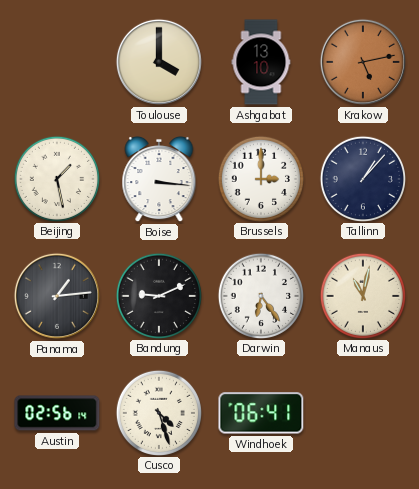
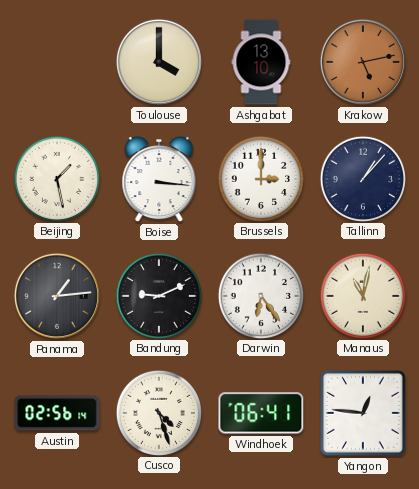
Yangon: none -> 12:46 (363, 413)
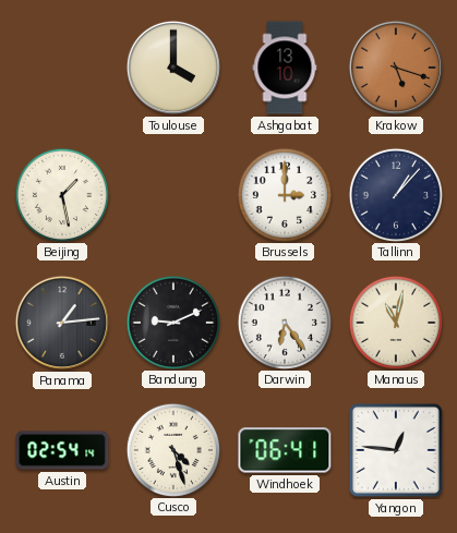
Krakow: 5:13 -> 5:18 (396, 68)
Boise: 3:16 -> none (159, 179)
Austin: 02:56 -> 02:54 (62, 450)
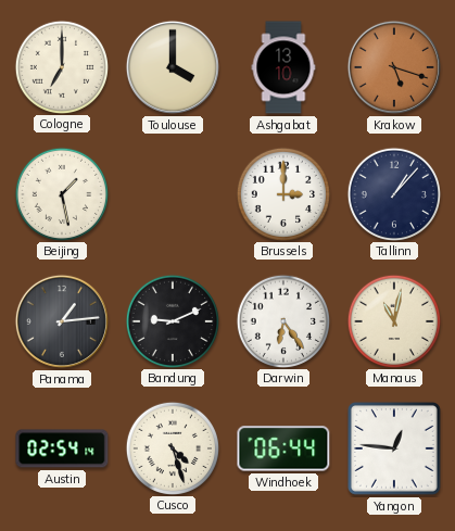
Cologne: none -> 7:00 (61, 66)
Windhoek: 06:41 -> 06:44 (283, 448)
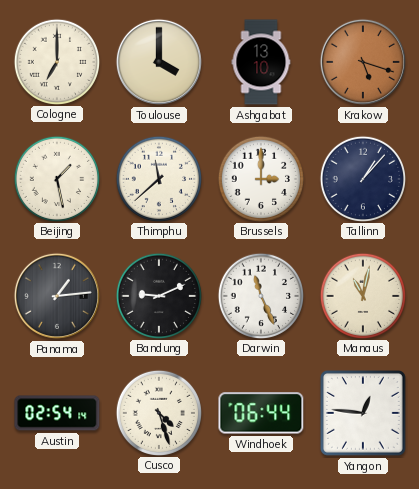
Thimphu: none -> 11:38 (158, 178)
Darwin: 6:24 -> 11:26 (260, 295)
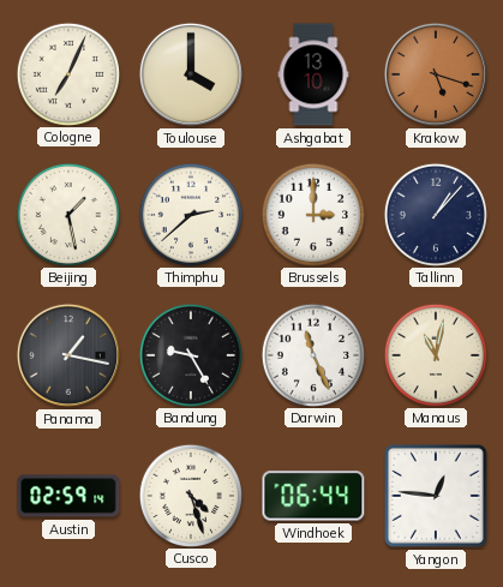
Cologne: 7:00 -> 7:04 (67, 73)
Thimphu: 11:38 -> 2:38 (190, 214)
Panama: 1:14 -> 1:17 (68, 355)
Bandung: 9:11 -> 9:25 (190, 354)
Austin: 02:54 -> 02:59 (68, 496)
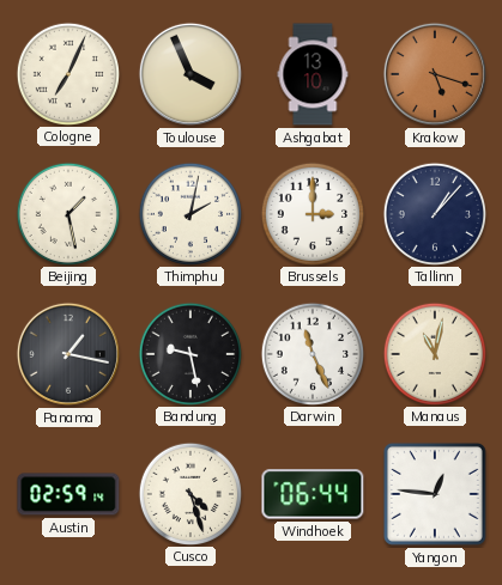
Toulouse: 4:00 -> 3:56 (190, 74)
Thimphu: 2:38 -> 2:02 (189, 213)
Bandung: 9:25 -> 9:28 (189, 353)
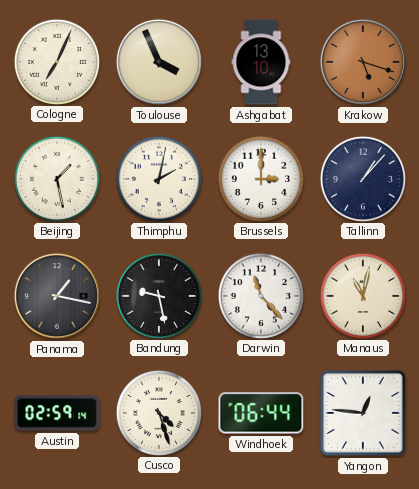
Darwin: 11:26 -> 11:23 (260, 295)
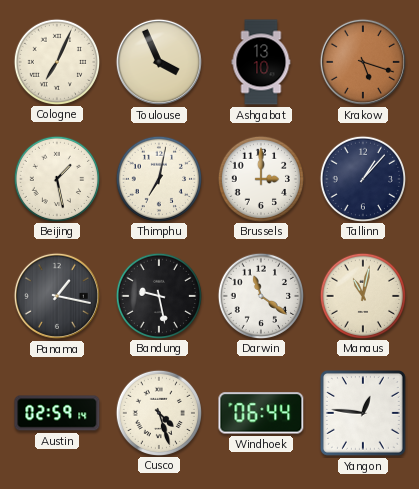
Thimphu: 2:02 -> 7:02 (158, 178)
Darwin: 11:23 -> 11:21 (260, 295)
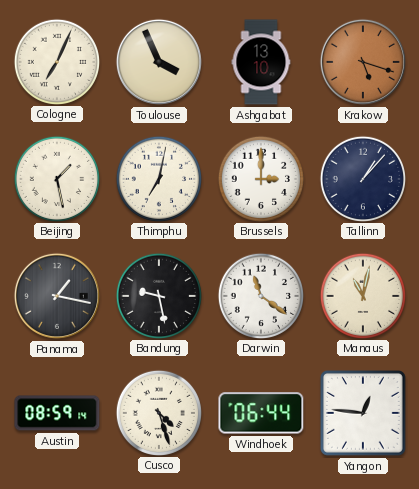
Austin: 02:59 -> 08:59 (57, 413)
